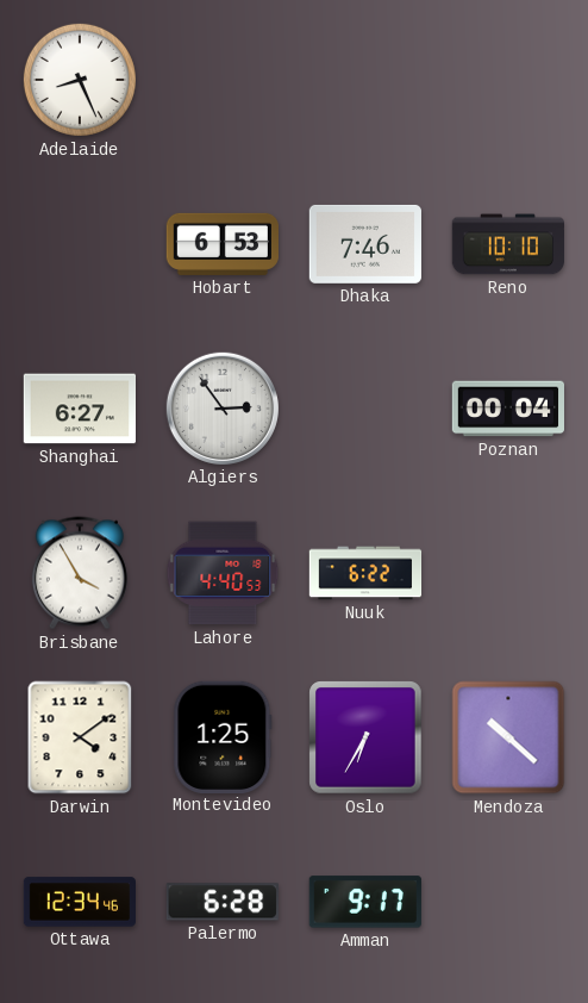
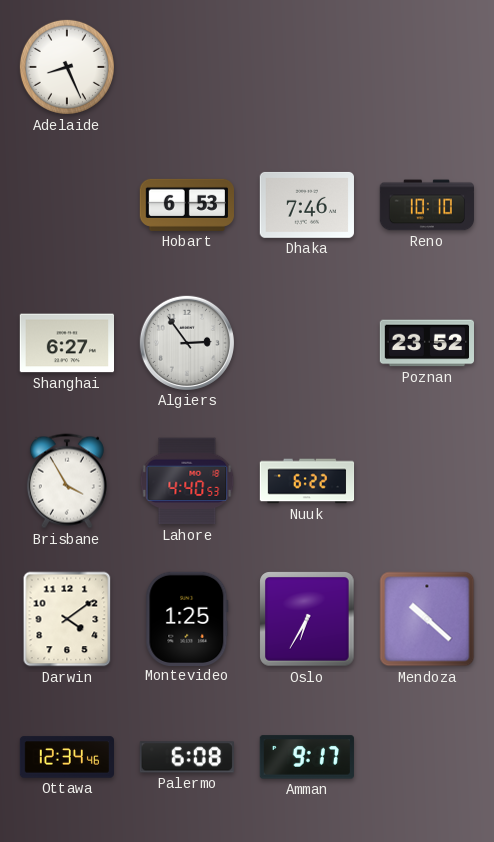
Poznan: 00:04 -> 23:52 (426, 343)
Palermo: 6:28 -> 6:08 (187, 757)
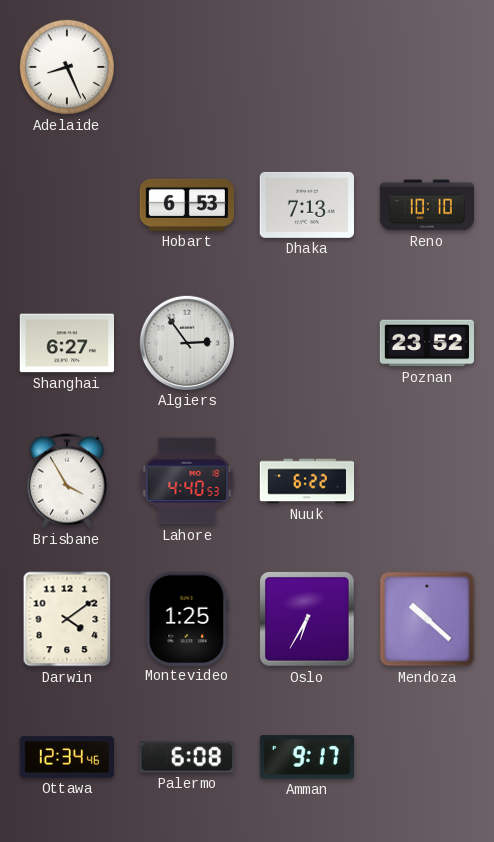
Dhaka: 7:46 -> 7:13 (307, 205)
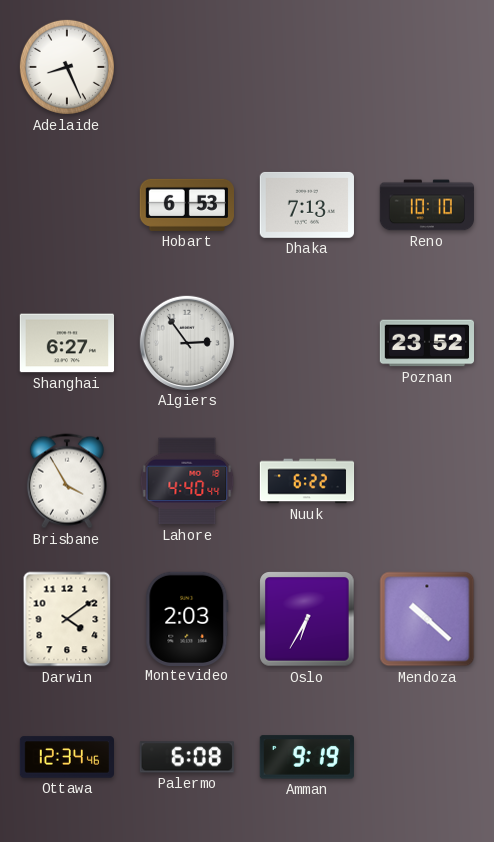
Lahore: 4:40:53 -> 4:40:44 (187, 481)
Montevideo: 1:25 -> 2:03 (187, 618)
Amman: 9:17 -> 9:19 (307, 757)
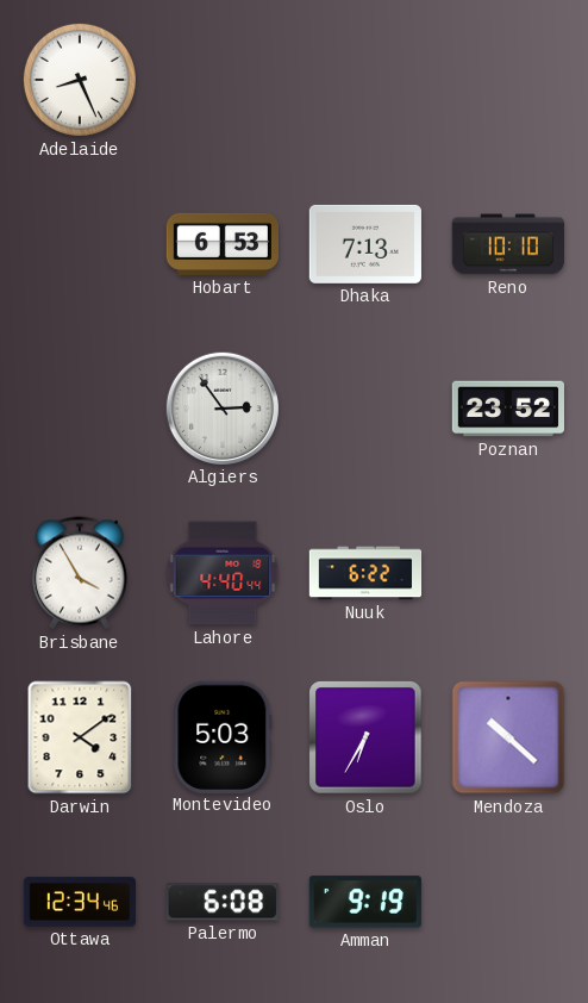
Shanghai: 6:27 -> none (66, 343)
Montevideo: 2:03 -> 5:03 (223, 736)
